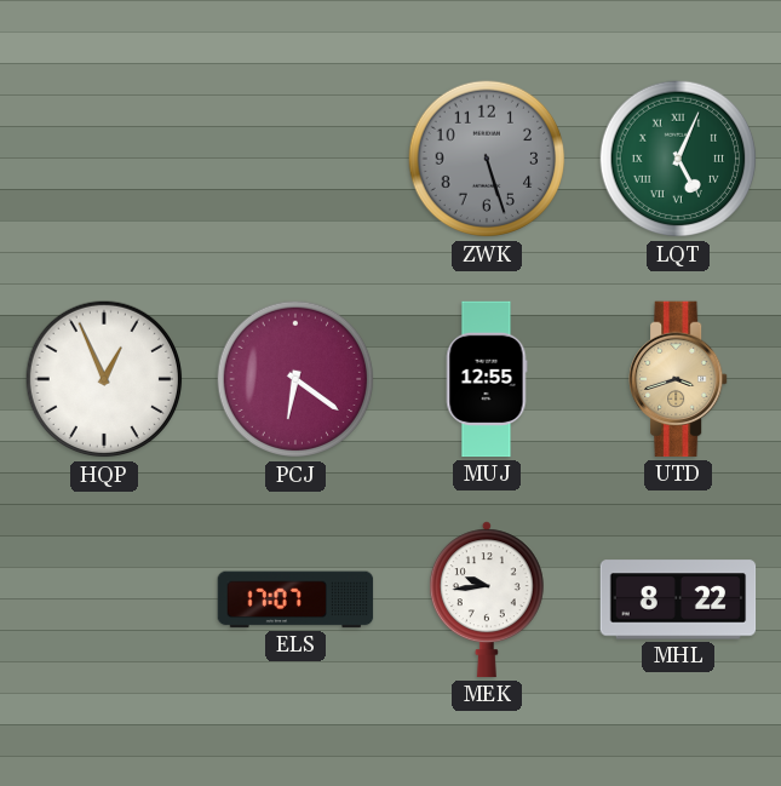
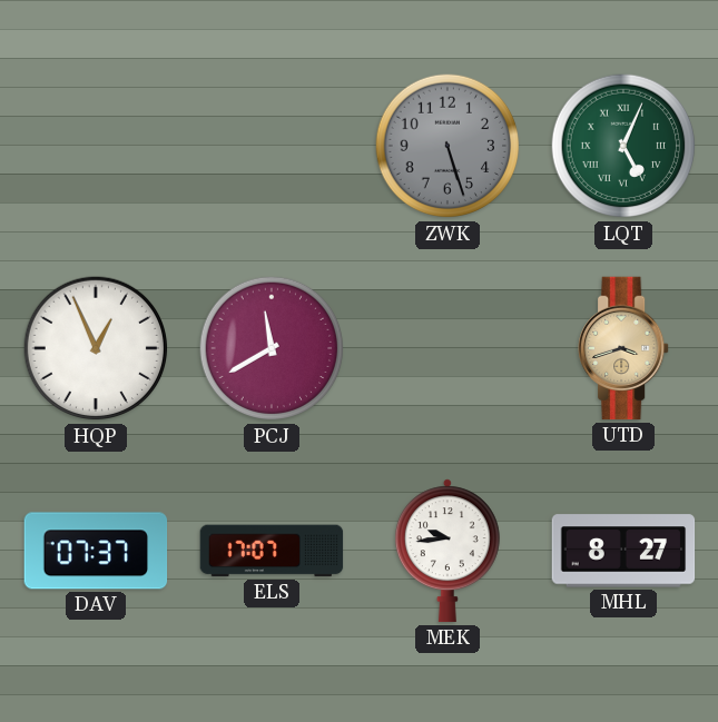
PCJ: 6:21 -> 11:40 (272, 348)
MUJ: 12:55 -> none (487, 379)
DAV: none -> 07:37 (96, 551)
MHL: 8:22 -> 8:27 (623, 551)
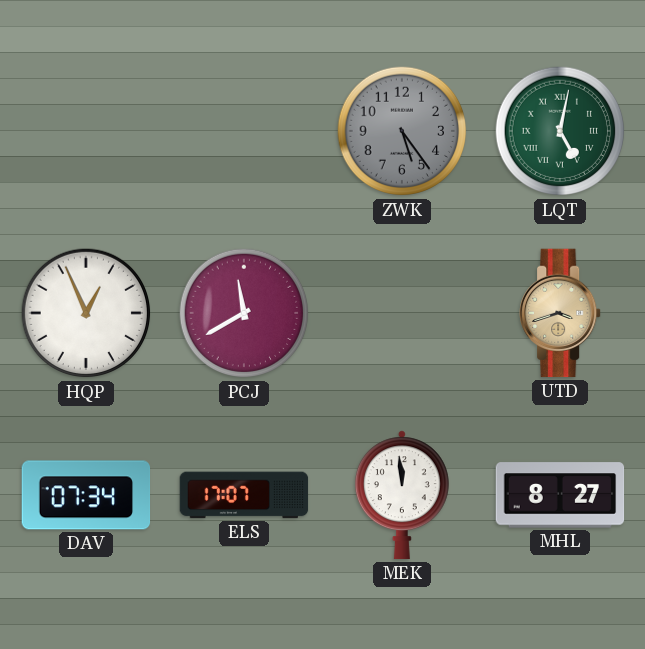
ZWK: 5:27 -> 5:24 (402, 131)
LQT: 5:04 -> 5:02 (560, 131)
DAV: 07:37 -> 07:34 (86, 495)
MEK: 9:44 -> 11:59 (402, 495)
